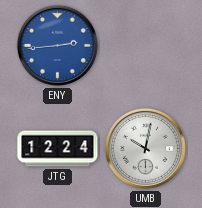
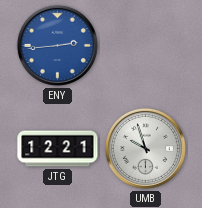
JTG: 12:24 -> 12:21 (58, 149)
UMB: 10:02 -> 9:57 (145, 148)
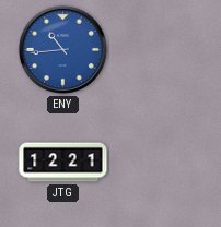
ENY: 2:44 -> 10:44 (62, 49)
UMB: 9:57 -> none (145, 148)
